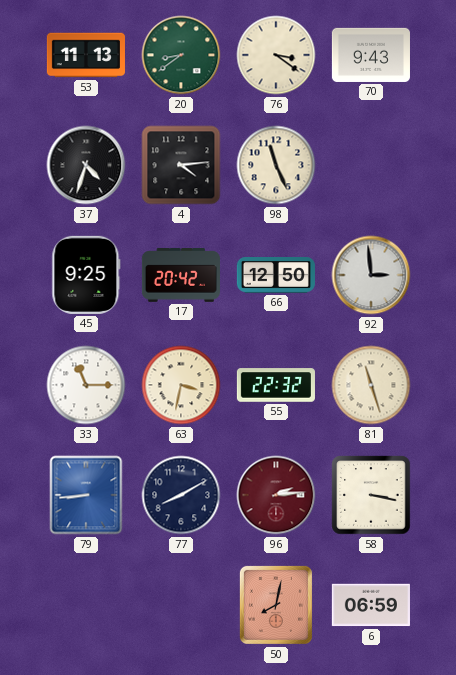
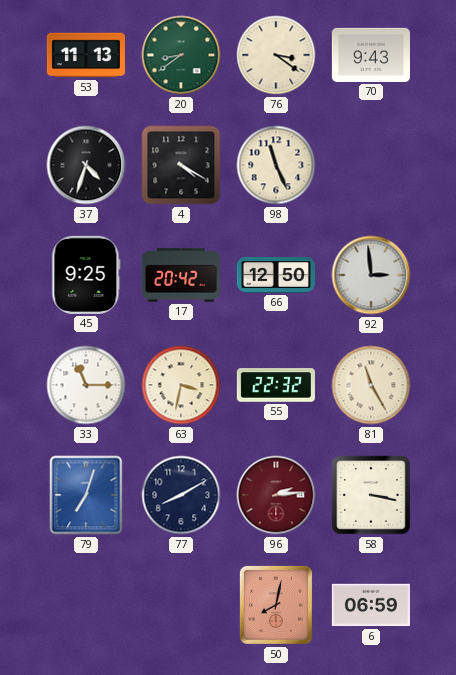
4: 4:14 -> 4:20 (181, 165)
81: 11:27 -> 11:25 (371, 385)
79: 8:44 -> 7:03 (86, 495)
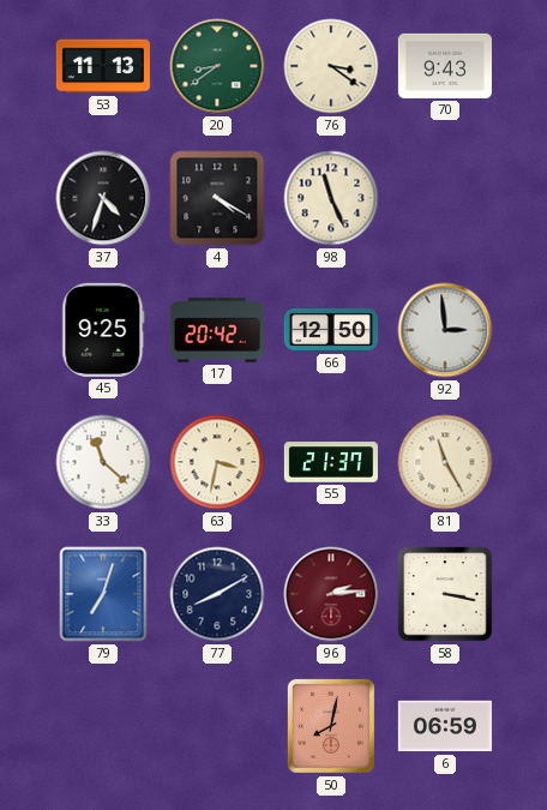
33: 11:15 -> 11:22 (103, 462)
55: 22:32 -> 21:37 (331, 462)
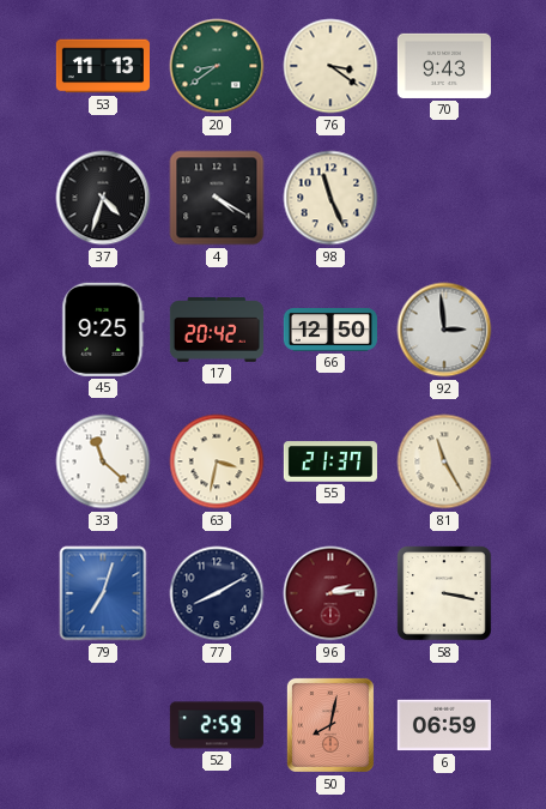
52: none -> 2:59 (217, 725)
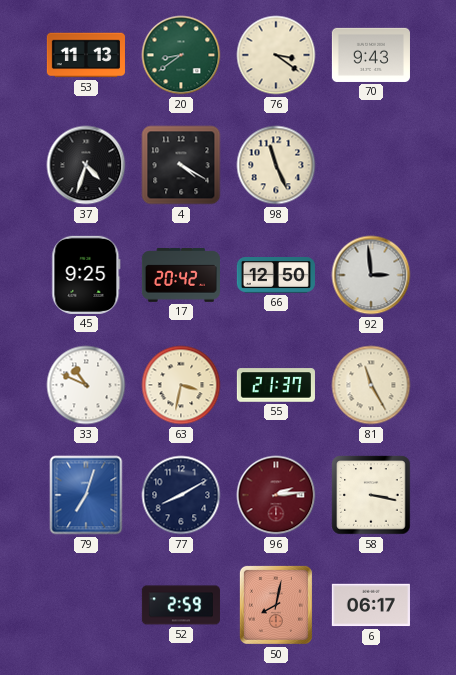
33: 11:22 -> 10:49 (86, 385)
6: 06:59 -> 06:17 (371, 605)
